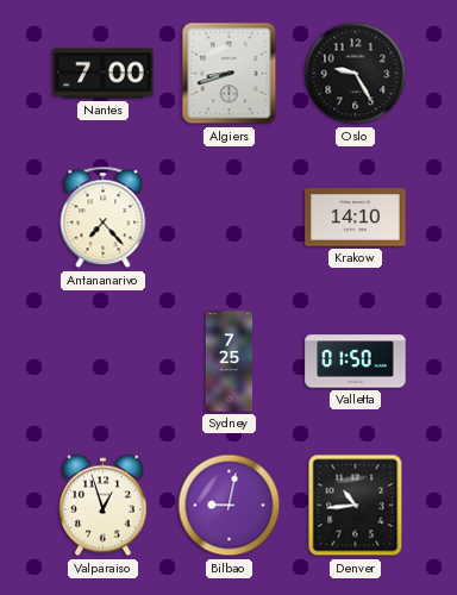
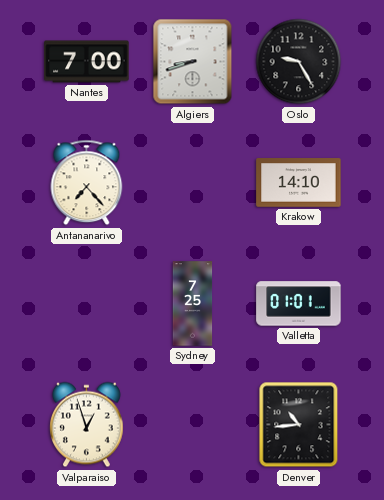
Valletta: 01:50 -> 01:01 (299, 304)
Bilbao: 9:02 -> none (230, 506)
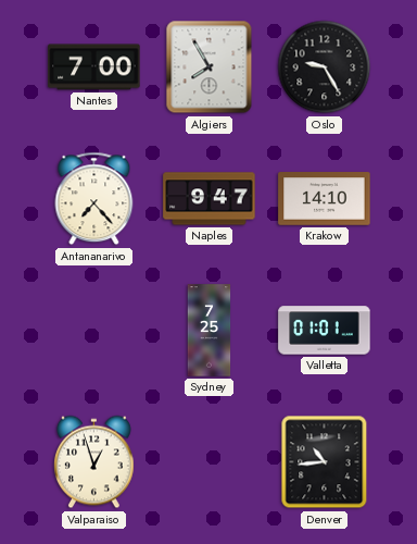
Algiers: 8:42 -> 7:55 (210, 67)
Naples: none -> 9:47 (210, 199)
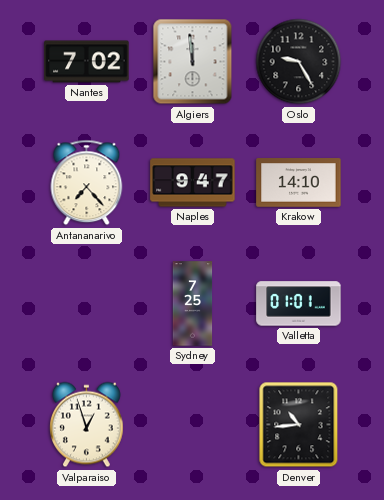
Nantes: 7:00 -> 7:02 (87, 62)
Algiers: 7:55 -> 11:59 (193, 62)
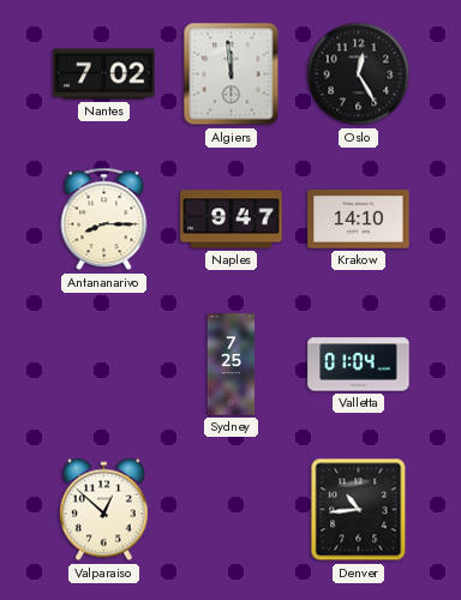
Oslo: 9:25 -> 12:25 (359, 74)
Antananarivo: 7:23 -> 8:15 (104, 220)
Valletta: 01:01 -> 01:04 (359, 365)
Valparaiso: 12:57 -> 12:52 (104, 510)
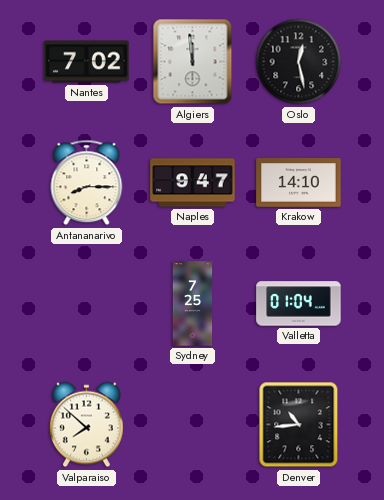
Oslo: 12:25 -> 12:28 (299, 62)
Valparaiso: 12:52 -> 7:52 (87, 425)
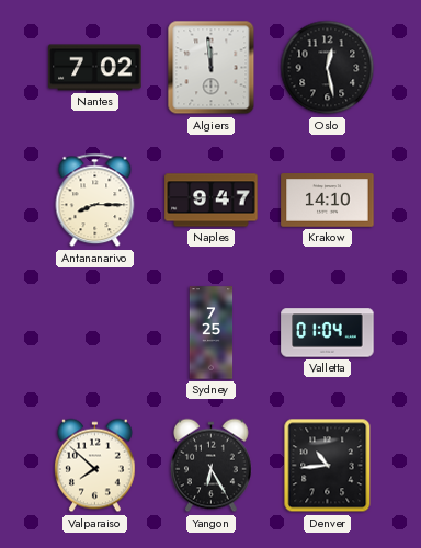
Yangon: none -> 6:25 (212, 466)
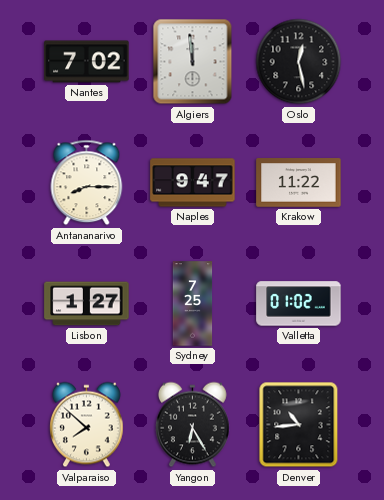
Krakow: 14:10 -> 11:22 (299, 183)
Lisbon: none -> 1:27 (87, 304)
Valletta: 01:04 -> 01:02 (299, 304)
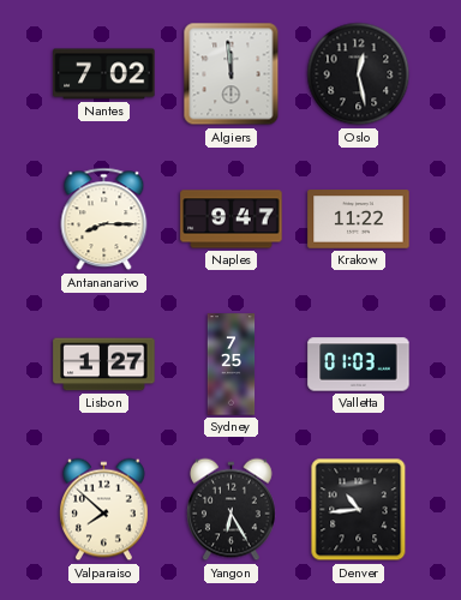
Valletta: 01:02 -> 01:03 (359, 365)
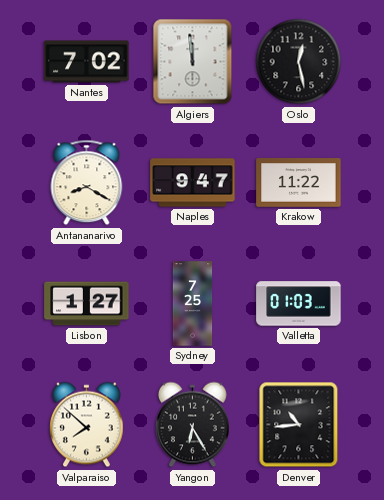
Antananarivo: 8:15 -> 8:20 (87, 183)
